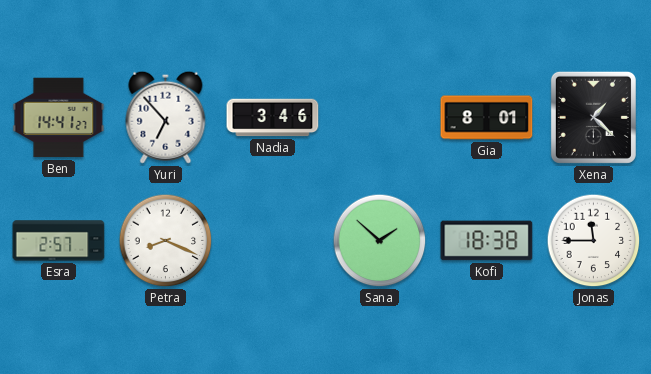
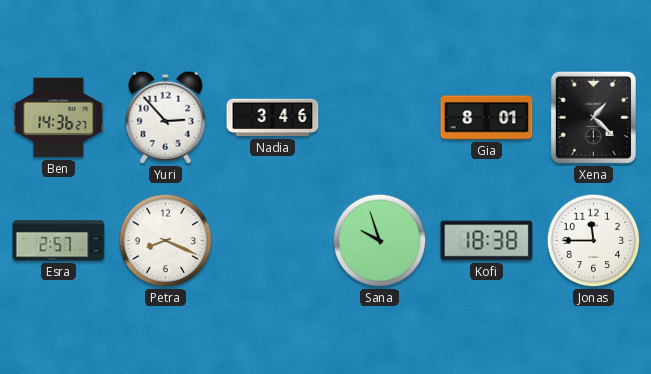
Ben: 14:41 -> 14:36 (59, 118)
Yuri: 6:53 -> 2:53 (166, 117)
Sana: 1:52 -> 9:57 (380, 241)
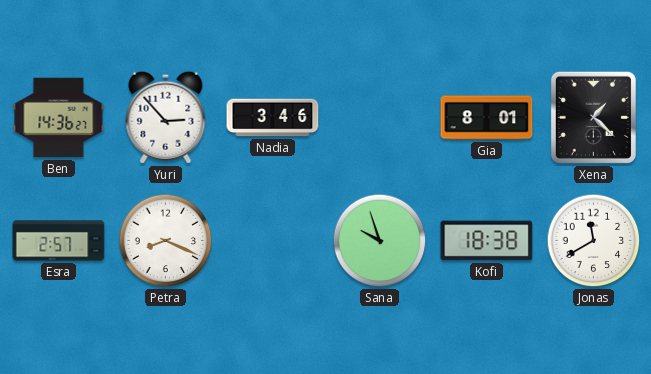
Jonas: 11:45 -> 11:40 (594, 241)
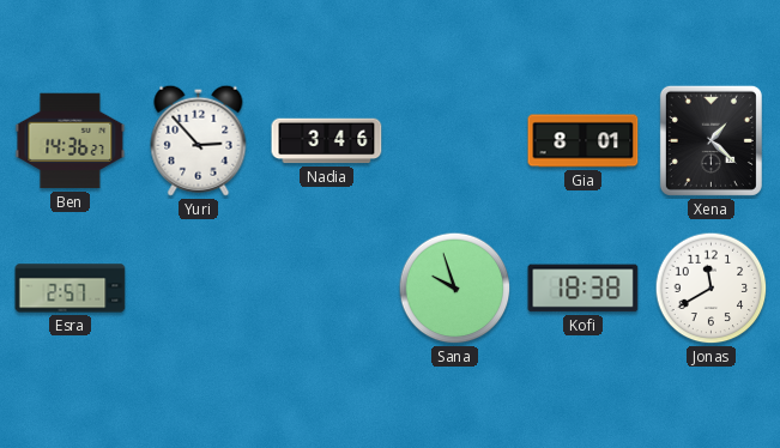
Petra: 8:19 -> none (166, 241)
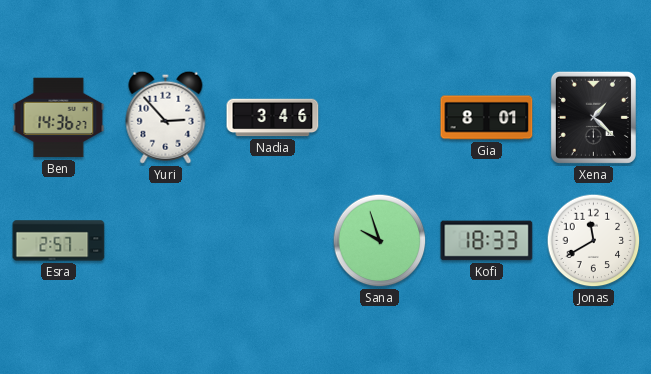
Kofi: 18:38 -> 18:33 (487, 241)
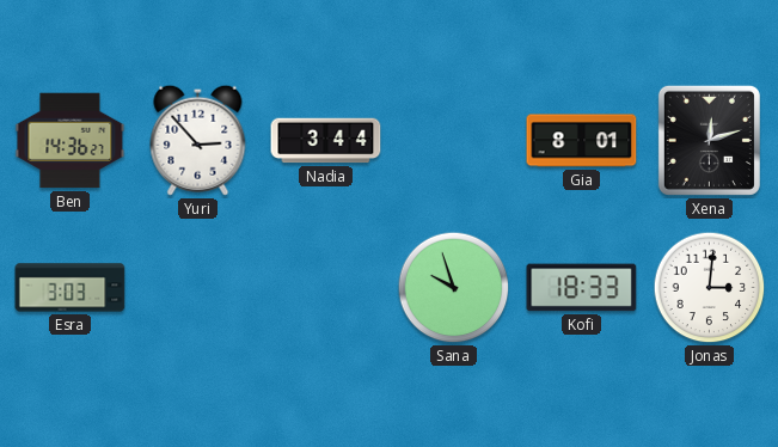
Nadia: 3:46 -> 3:44 (326, 141)
Xena: 1:22 -> 12:12 (709, 140)
Esra: 2:57 -> 3:03 (71, 288)
Jonas: 11:40 -> 3:01 (710, 288)
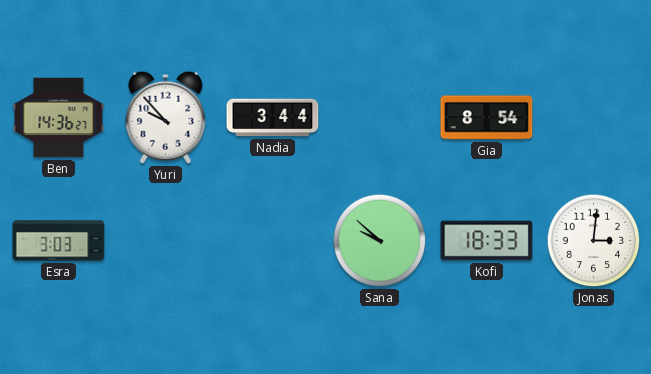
Yuri: 2:53 -> 9:53 (166, 117)
Gia: 8:01 -> 8:54 (487, 118)
Xena: 12:12 -> none (709, 140)
Sana: 9:57 -> 9:52 (380, 241)
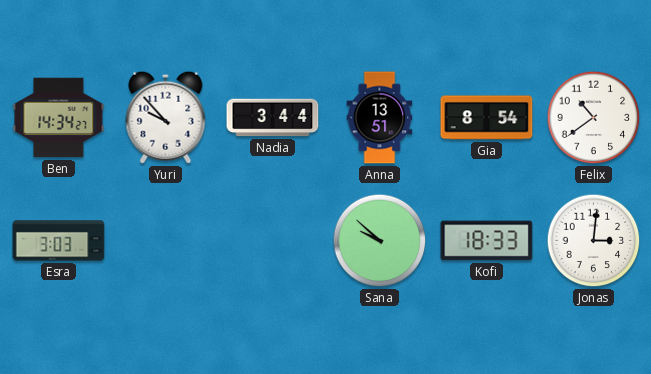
Ben: 14:36 -> 14:34 (59, 118)
Anna: none -> 13:51 (380, 118)
Felix: none -> 10:39 (594, 118)
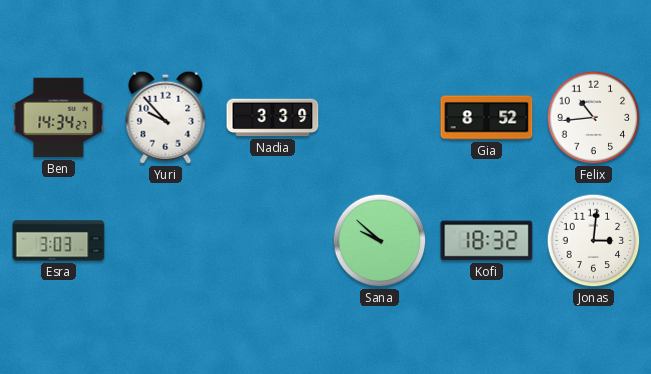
Nadia: 3:44 -> 3:39 (273, 118)
Anna: 13:51 -> none (380, 118)
Gia: 8:54 -> 8:52 (487, 118)
Felix: 10:39 -> 10:44 (594, 118)
Kofi: 18:33 -> 18:32 (487, 241)
